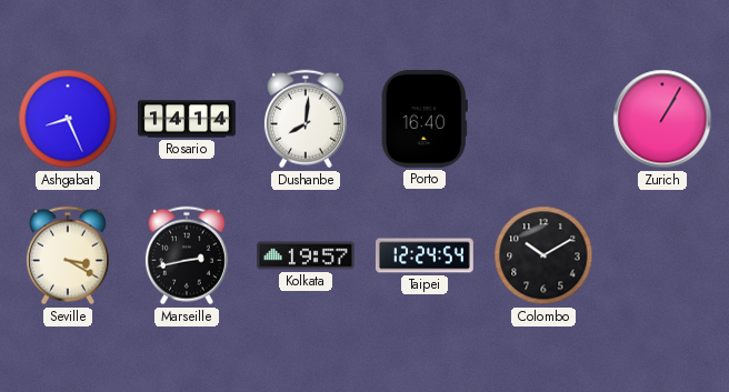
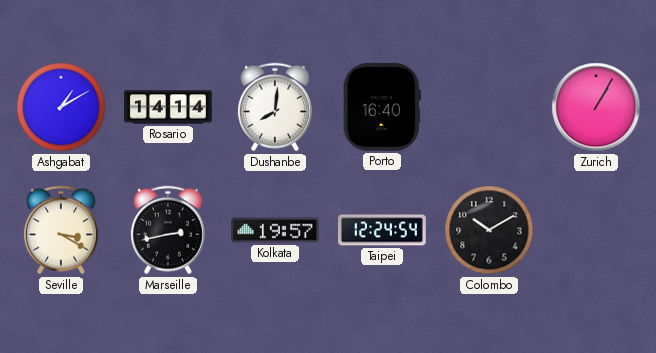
Ashgabat: 8:26 -> 1:10 (61, 107)
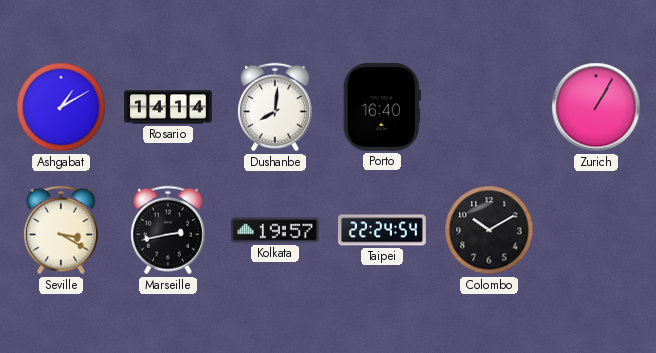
Taipei: 12:24 -> 22:24 (383, 230)
